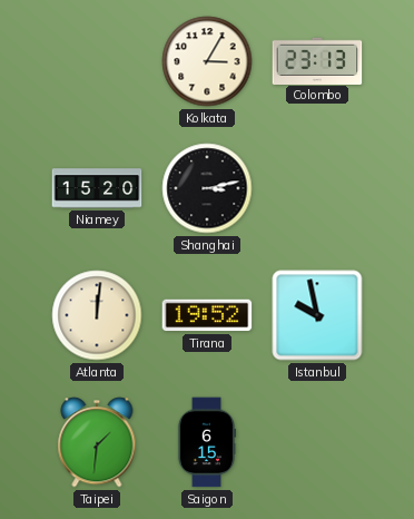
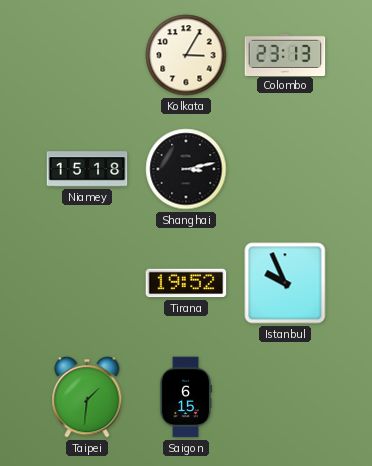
Niamey: 15:20 -> 15:18 (87, 169)
Atlanta: 12:01 -> none (97, 315)
Istanbul: 9:58 -> 9:56 (285, 283)
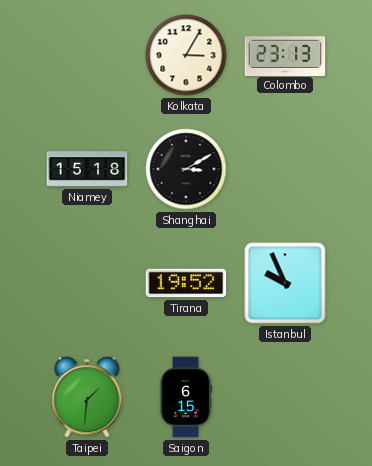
Shanghai: 3:13 -> 3:10 (186, 169)
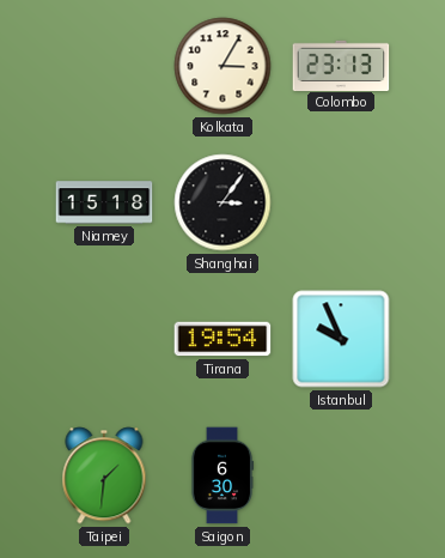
Shanghai: 3:10 -> 3:06 (222, 202)
Tirana: 19:52 -> 19:54 (222, 339)
Saigon: 6:15 -> 6:30 (222, 475)
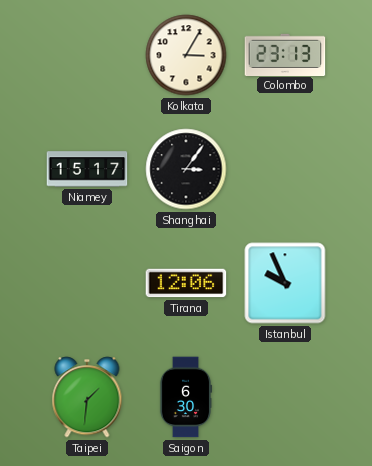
Niamey: 15:18 -> 15:17 (87, 169)
Tirana: 19:54 -> 12:06 (186, 283)
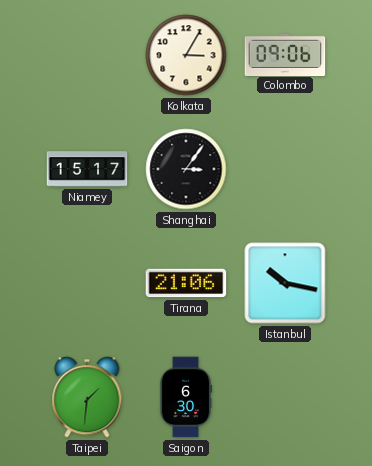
Colombo: 23:13 -> 09:06 (285, 54)
Tirana: 12:06 -> 21:06 (186, 283)
Istanbul: 9:56 -> 10:17 (285, 283)
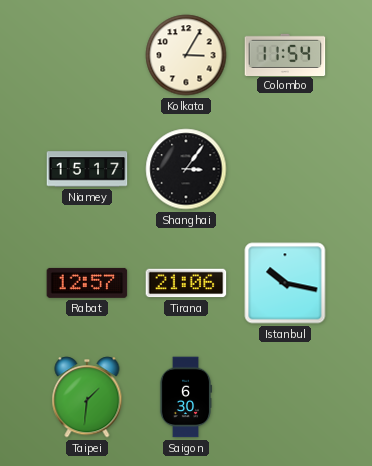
Colombo: 09:06 -> 11:54 (285, 54)
Rabat: none -> 12:57 (87, 283)
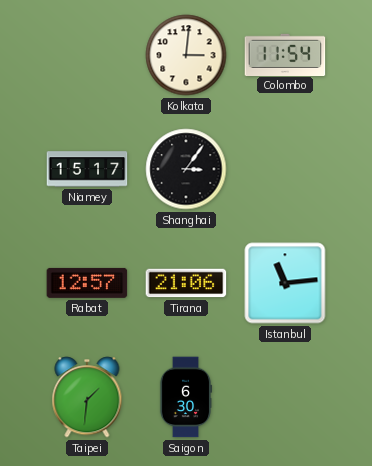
Kolkata: 3:05 -> 3:01 (186, 55)
Istanbul: 10:17 -> 11:14 (285, 283)
